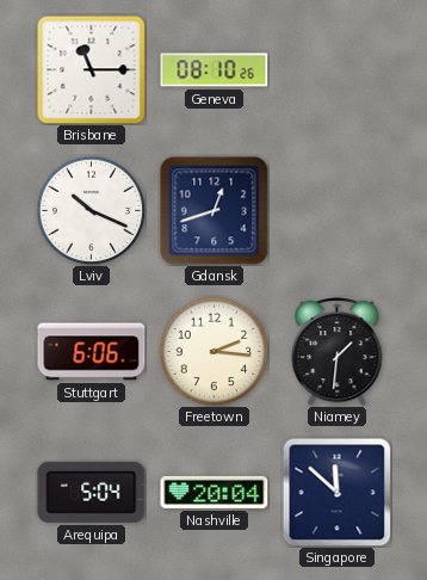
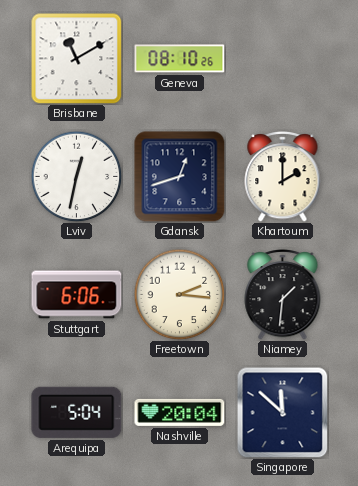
Brisbane: 11:15 -> 11:10 (77, 59)
Lviv: 10:19 -> 12:32 (76, 176)
Khartoum: none -> 2:00 (283, 177)
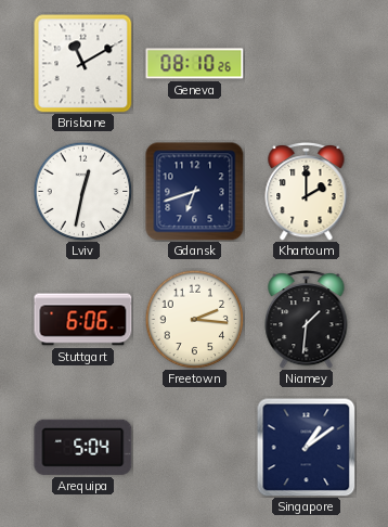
Gdansk: 12:42 -> 6:42 (195, 192)
Nashville: 20:04 -> none (180, 412)
Singapore: 11:52 -> 1:09 (306, 447)
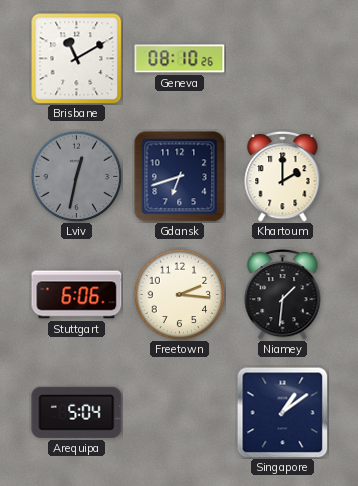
Lviv dial: white -> grey (76, 176)
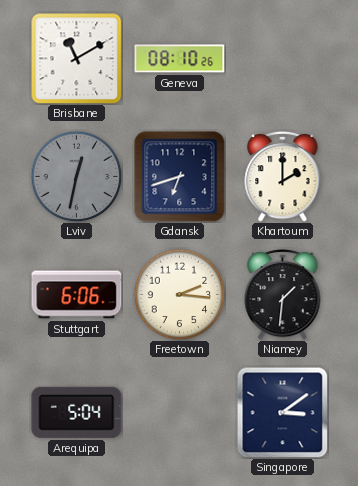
Singapore: 1:09 -> 3:09 (282, 412)
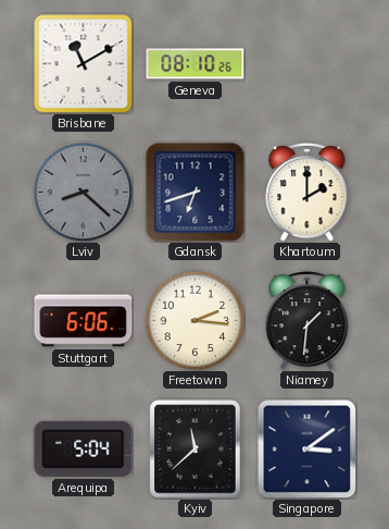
Lviv: 12:32 -> 8:22 (83, 192)
Kyiv: none -> 11:38 (196, 450)
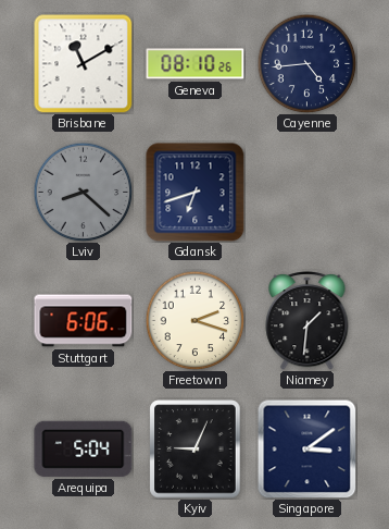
Cayenne: none -> 4:44 (306, 63)
Khartoum: 2:00 -> none (308, 193)
Freetown: 2:16 -> 2:18 (195, 320)
Kyiv: 11:38 -> 9:04 (196, 450)
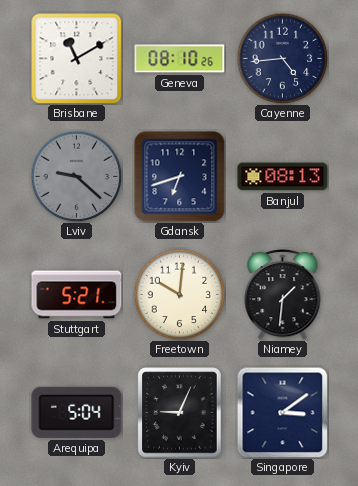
Lviv: 8:22 -> 9:22 (76, 176)
Banjul: none -> 08:13 (283, 177)
Stuttgart: 6:06 -> 5:21 (77, 295)
Freetown: 2:18 -> 10:01 (179, 294)
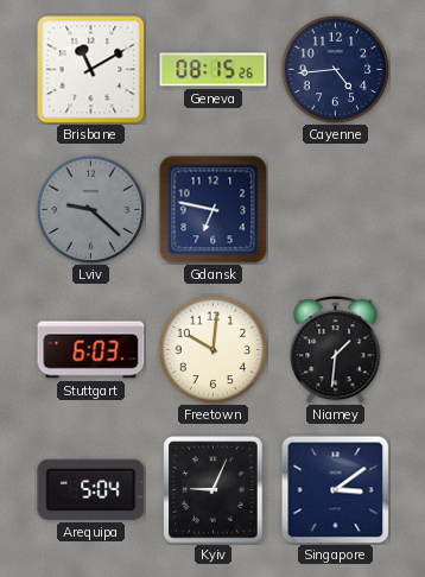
Geneva: 08:10 -> 08:15 (214, 70)
Gdansk: 6:42 -> 6:47 (214, 210)
Banjul: 08:13 -> none (283, 177)
Stuttgart: 5:21 -> 6:03 (91, 350)
